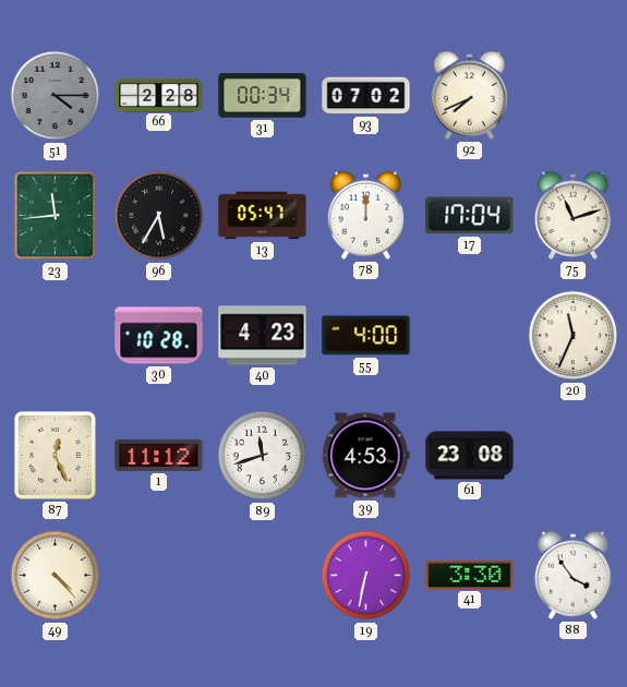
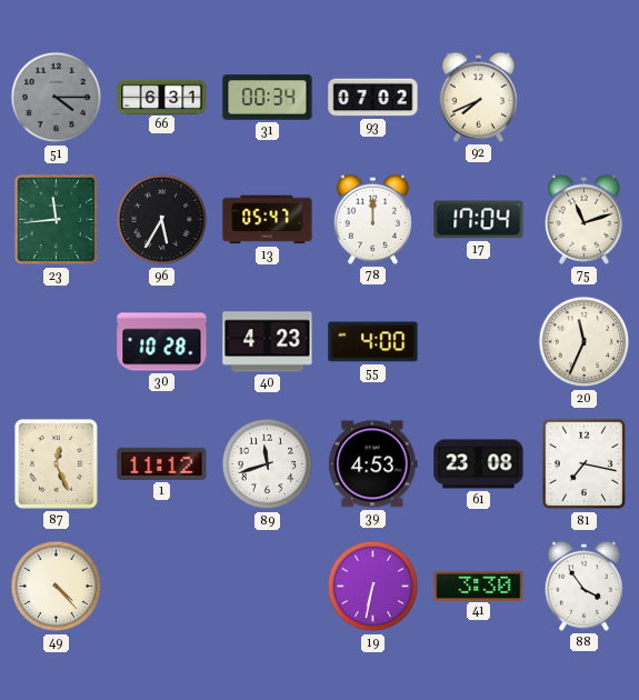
66: 2:28 -> 6:31 (162, 97)
81: none -> 7:17 (585, 464)
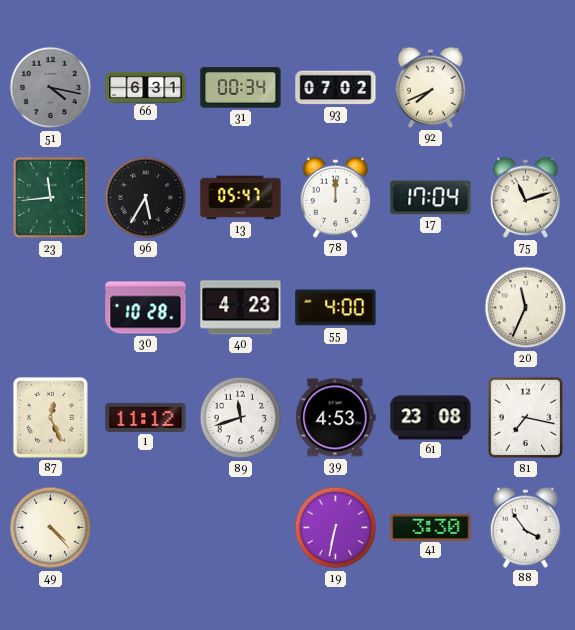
51: 4:15 -> 4:17 (51, 88)
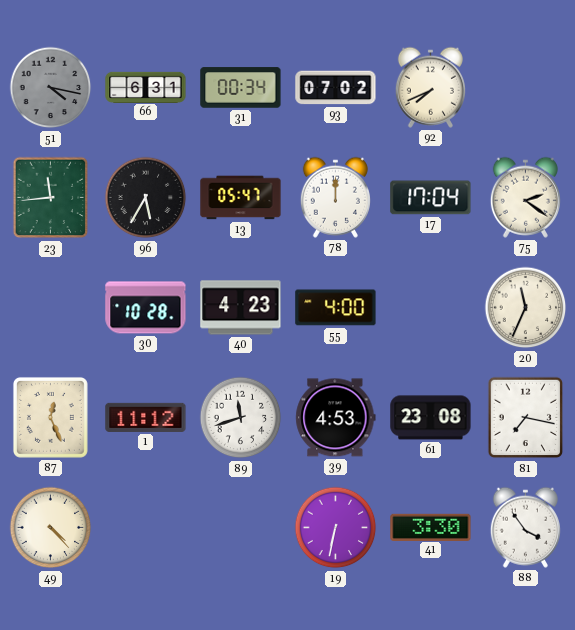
75: 11:12 -> 2:21 (525, 197)
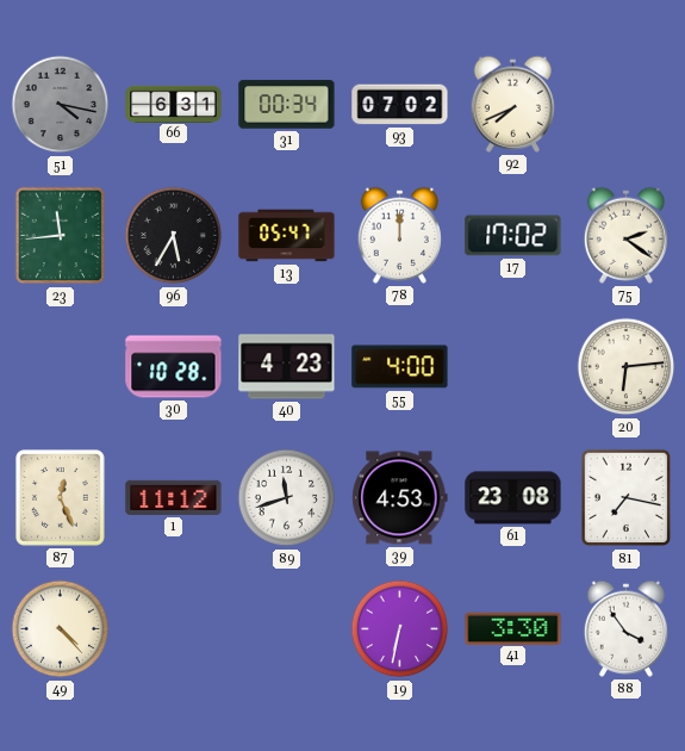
17: 17:04 -> 17:02 (513, 236)
20: 11:34 -> 6:14 (627, 367)
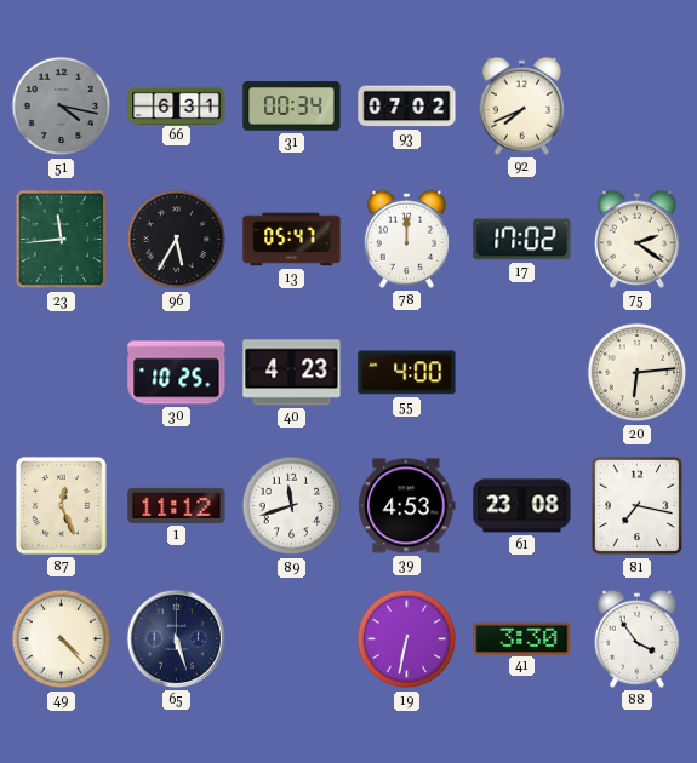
30: 10:28 -> 10:25 (177, 373)
65: none -> 5:27 (176, 638)
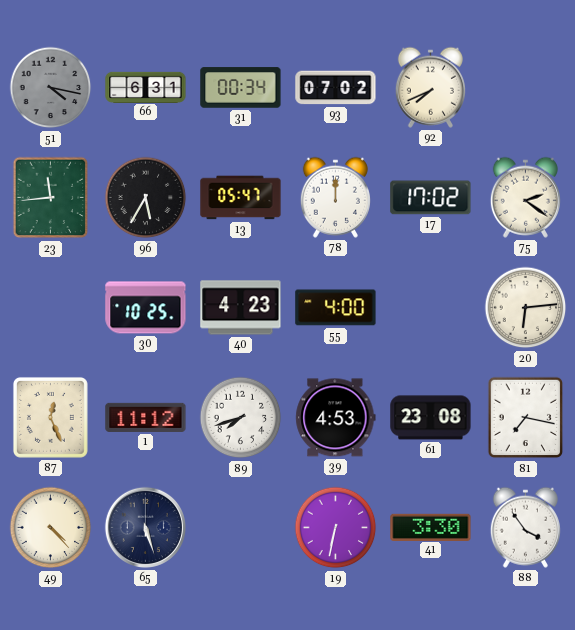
89: 11:42 -> 7:42 (241, 418)
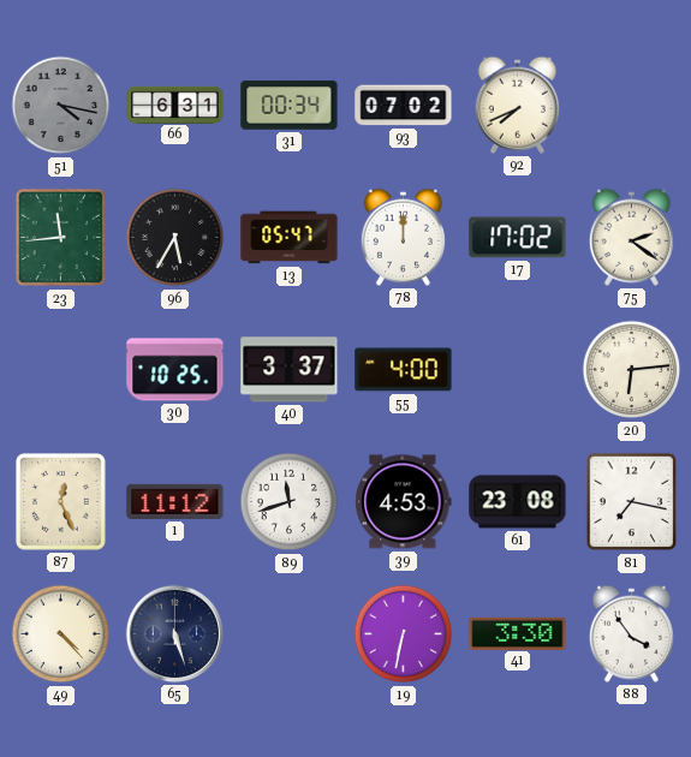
40: 4:23 -> 3:37 (290, 370)
89: 7:42 -> 11:42 (290, 502)
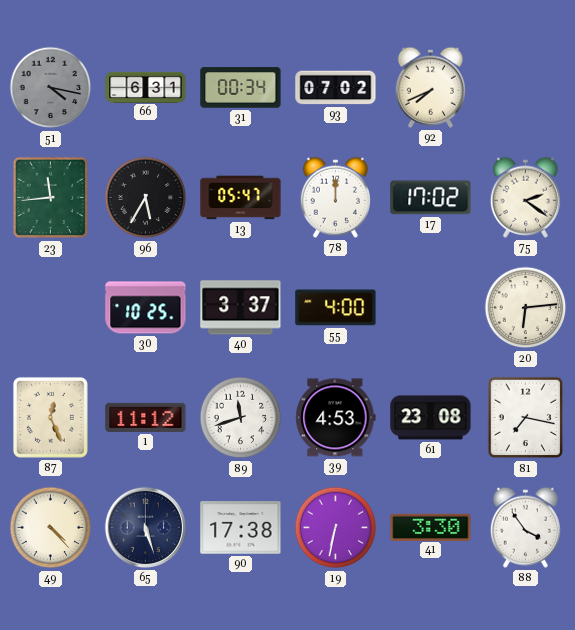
90: none -> 17:38 (241, 528)
